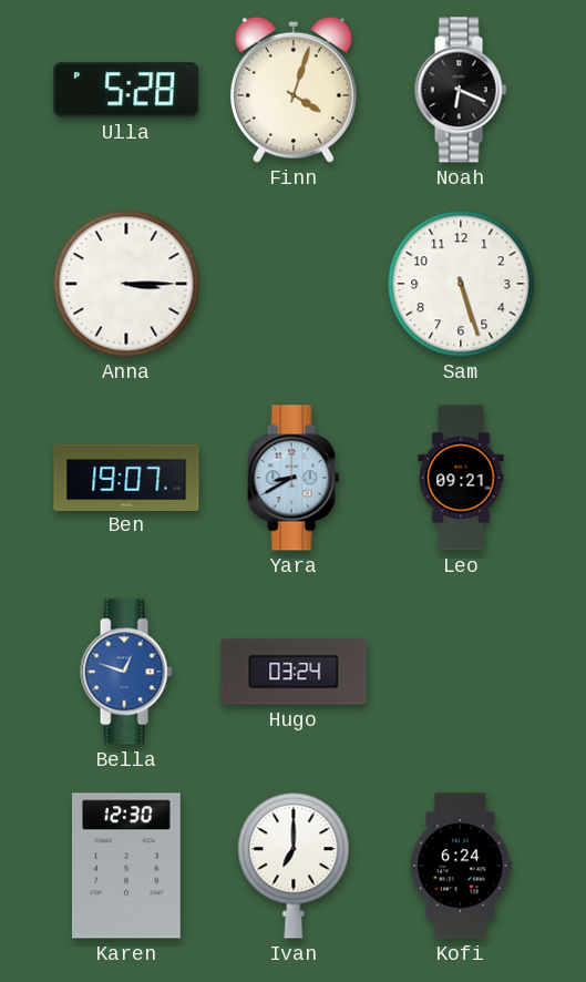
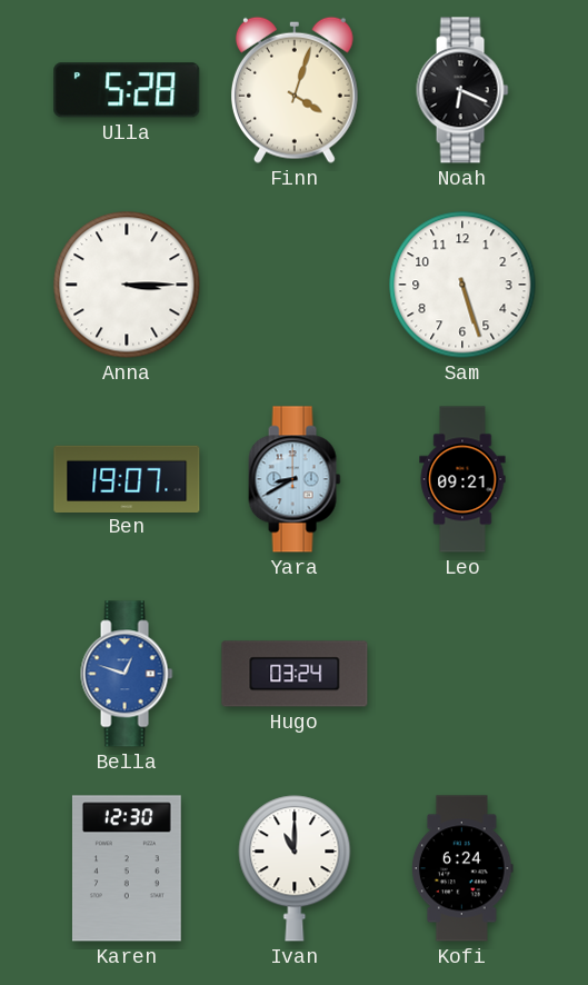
Ivan: 7:00 -> 11:00 (295, 868)
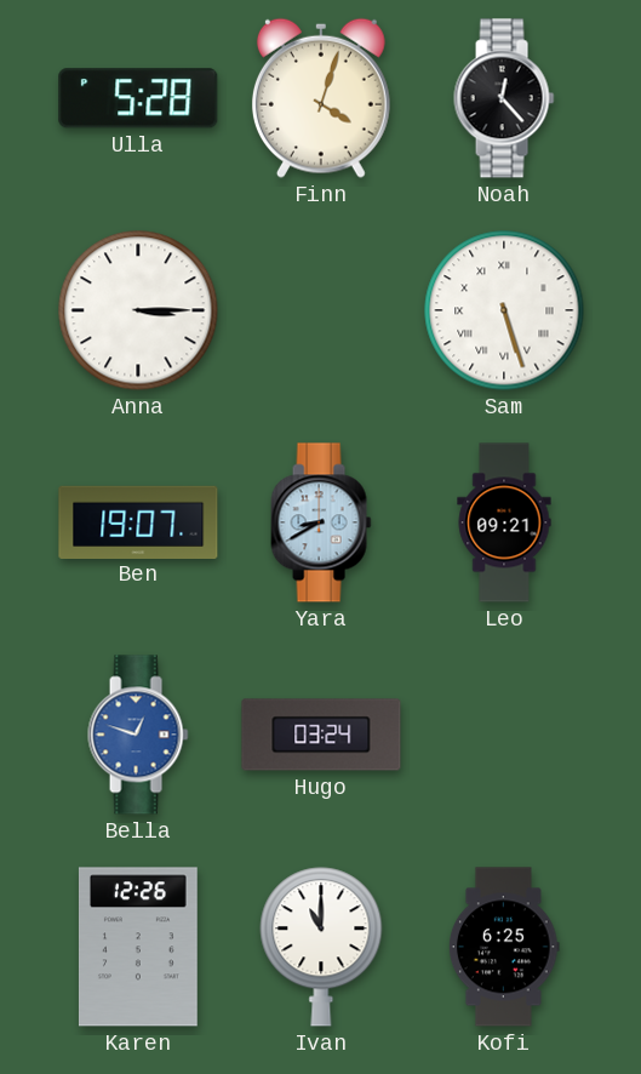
Noah: 6:19 -> 12:23 (504, 98)
Sam numerals: Arabic -> Roman (504, 310)
Karen: 12:30 -> 12:26 (138, 947)
Kofi: 6:24 -> 6:25 (505, 947)
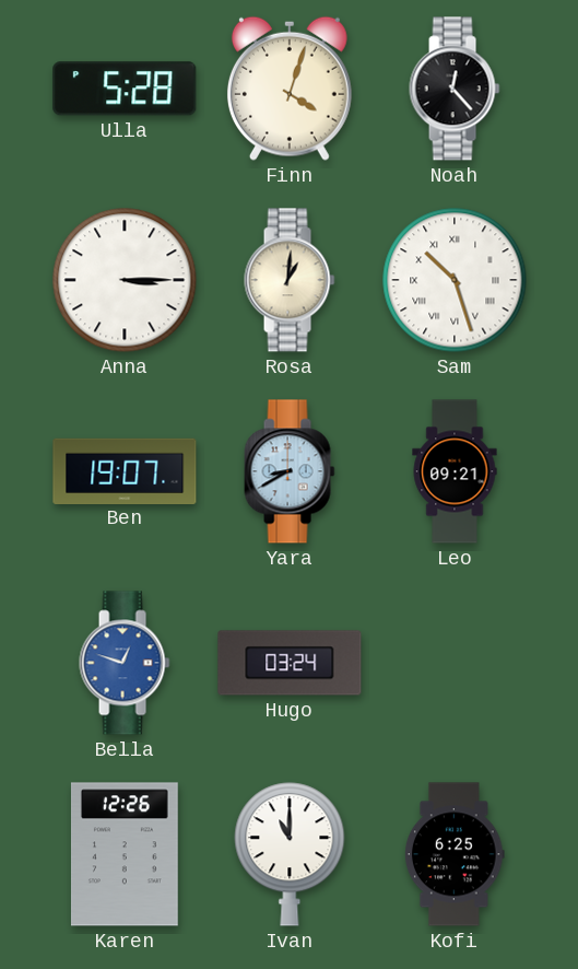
Rosa: none -> 1:01 (290, 280)
Sam: 5:27 -> 10:27 (455, 280)
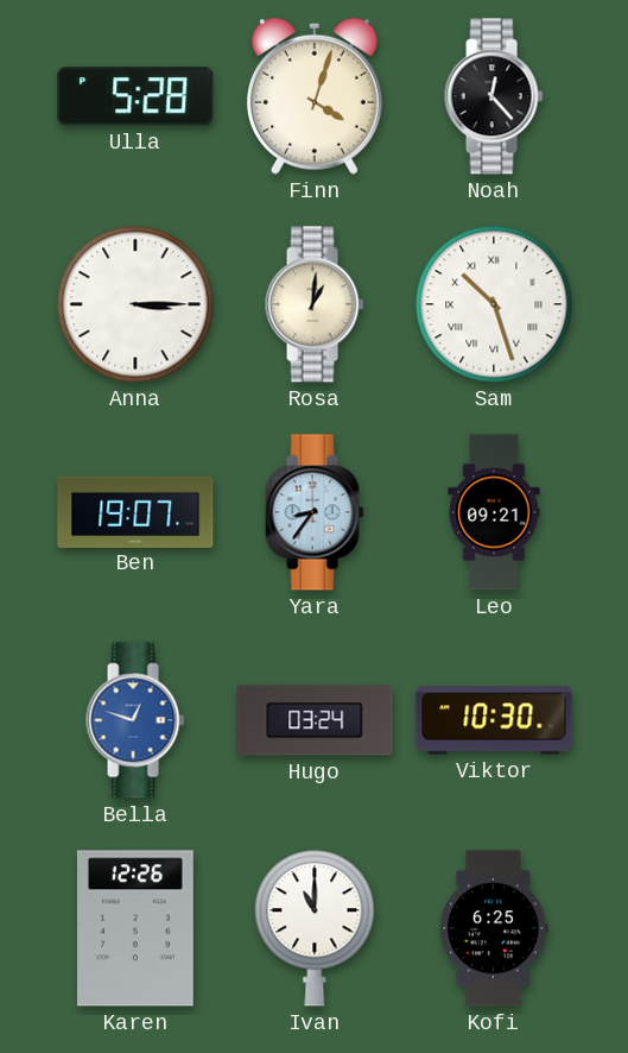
Yara: 8:40 -> 8:36 (315, 512)
Viktor: none -> 10:30 (494, 720)
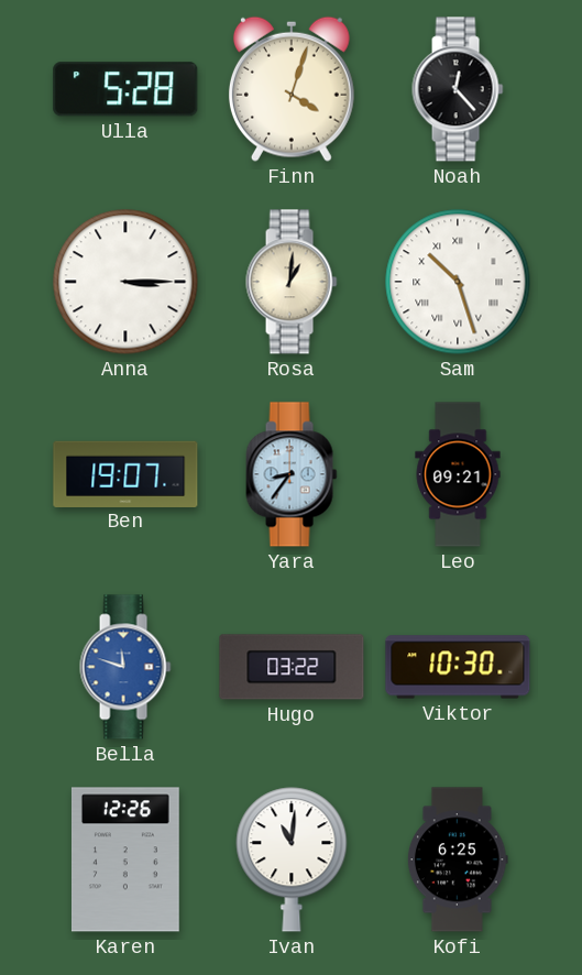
Bella: 12:48 -> 11:48 (125, 667)
Hugo: 03:24 -> 03:22 (292, 667)
Ivan: 11:00 -> 11:01 (292, 859)
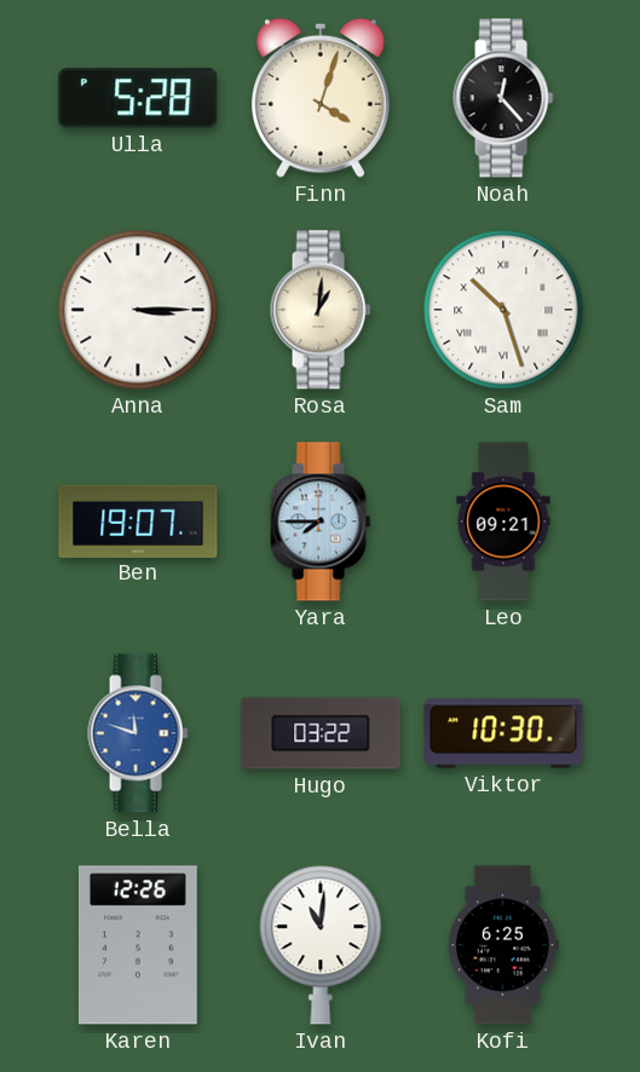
Yara: 8:36 -> 7:45 (321, 521)
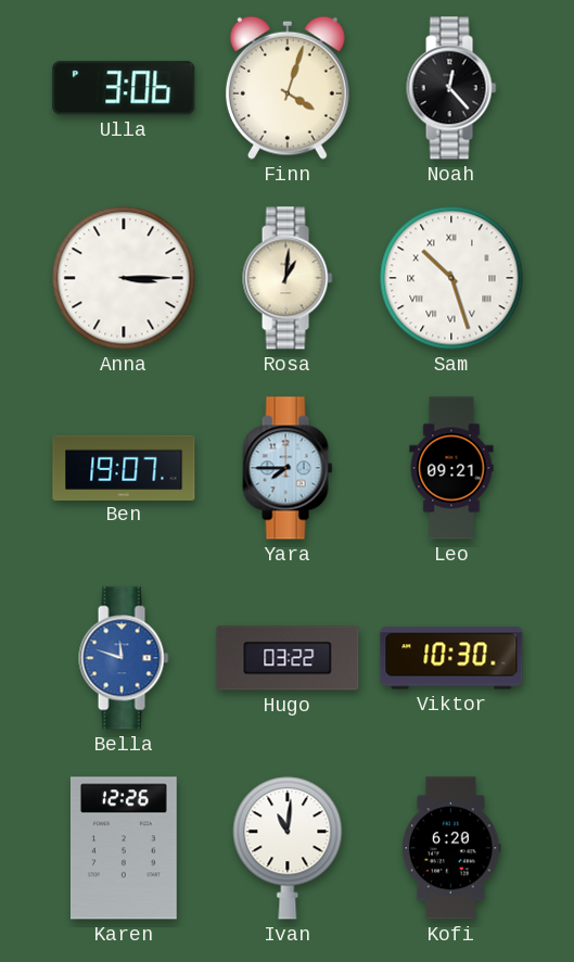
Ulla: 5:28 -> 3:06 (124, 88)
Kofi: 6:25 -> 6:20 (452, 848)
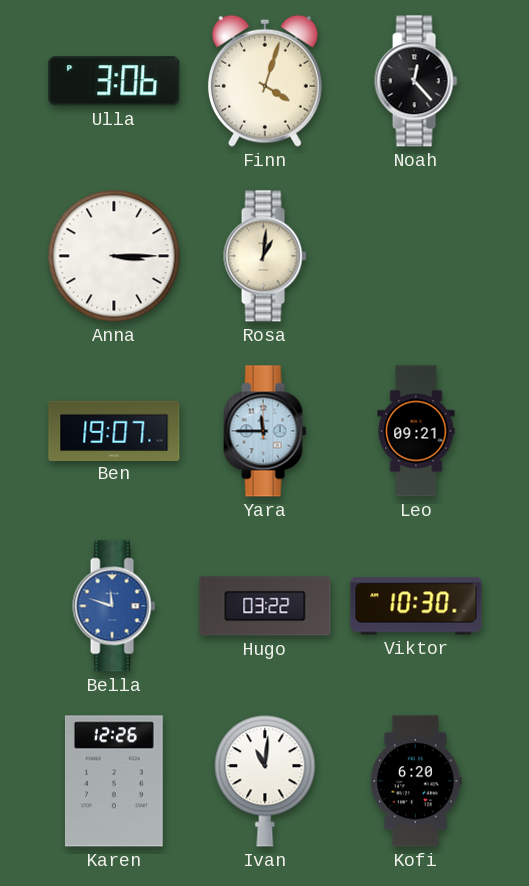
Sam: 10:27 -> none (451, 278)
Yara: 7:45 -> 11:45 (265, 431)
